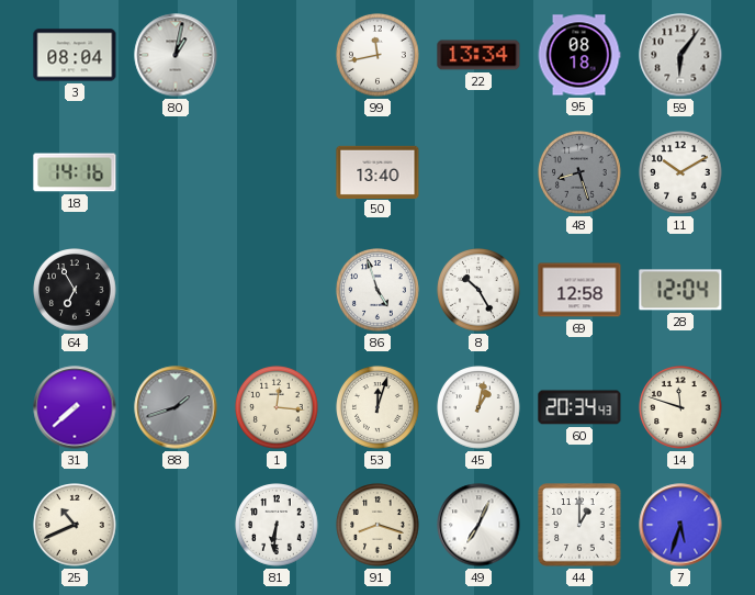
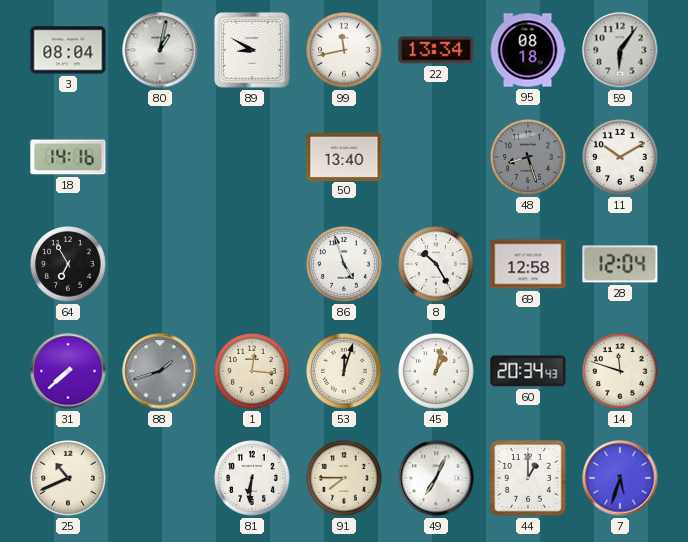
89: none -> 8:50 (253, 51)
91: 8:18 -> 7:45 (344, 478)
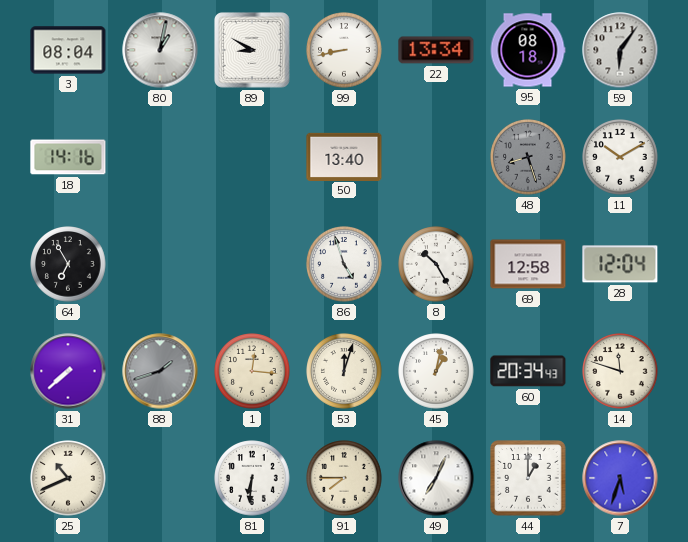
99: 11:43 -> 8:43 (344, 50)
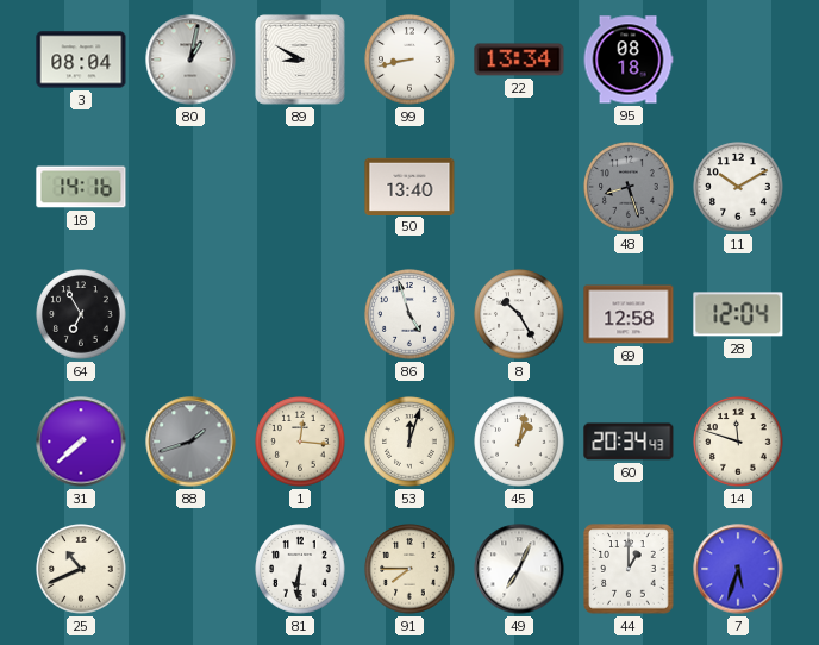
59: 6:06 -> none (620, 50)
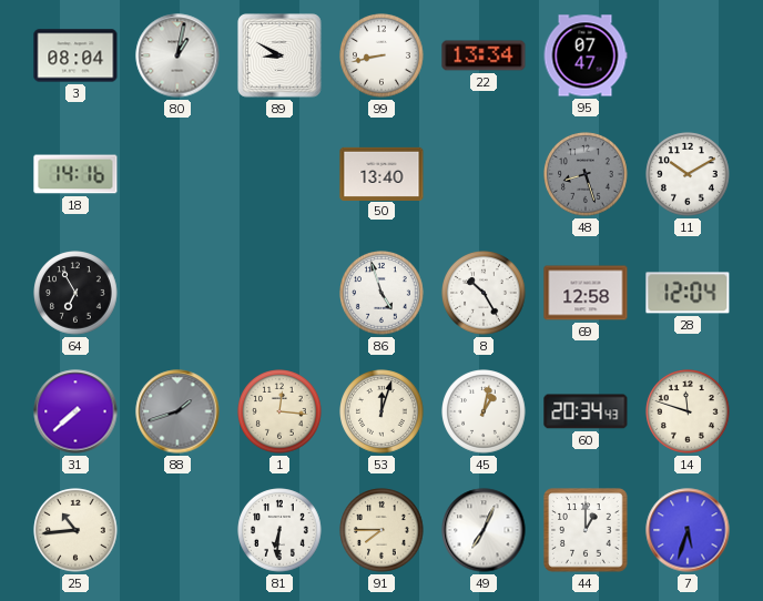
95: 08:18 -> 07:47 (586, 55)
25: 10:41 -> 10:44 (75, 530)
